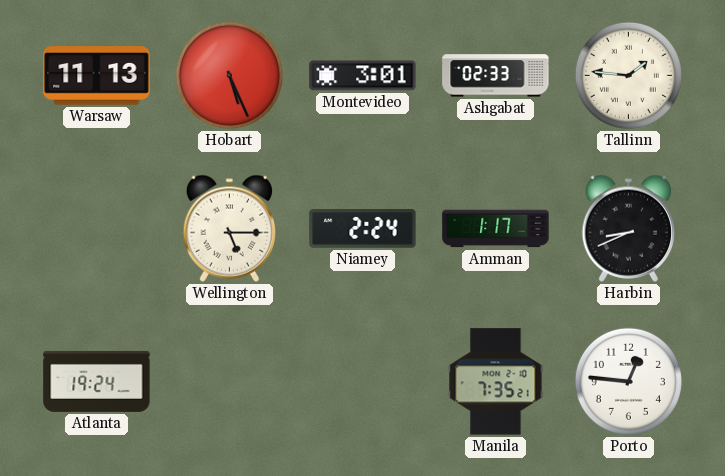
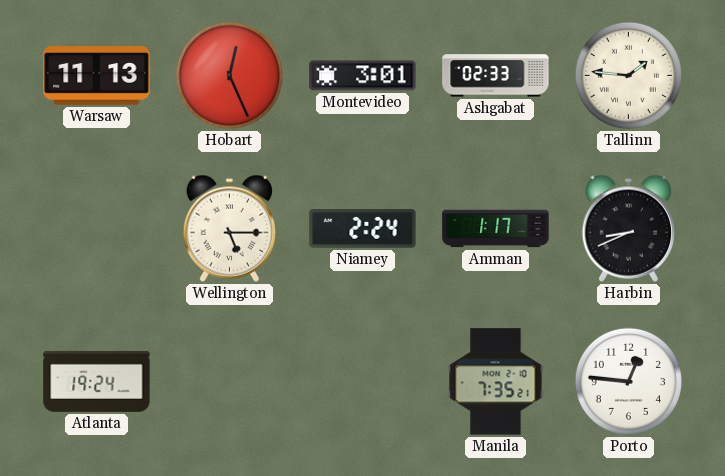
Hobart: 5:26 -> 12:26 (229, 75)
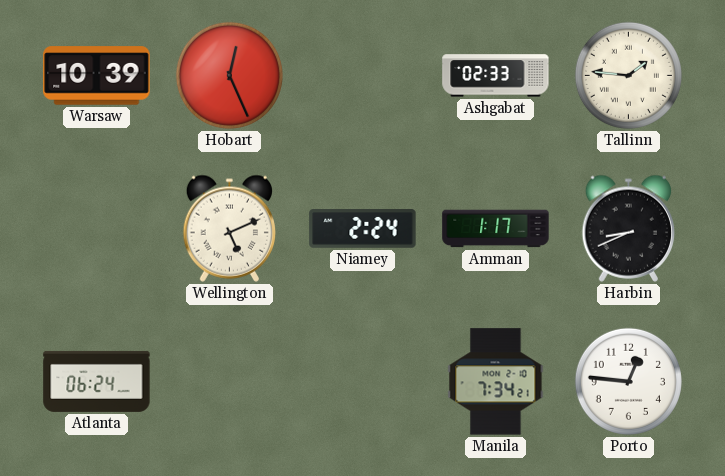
Warsaw: 11:13 -> 10:39 (97, 76)
Montevideo: 3:01 -> none (363, 76)
Wellington: 5:15 -> 5:11 (229, 228)
Atlanta: 19:24 -> 06:24 (97, 381)
Manila: 7:35 -> 7:34 (496, 382)
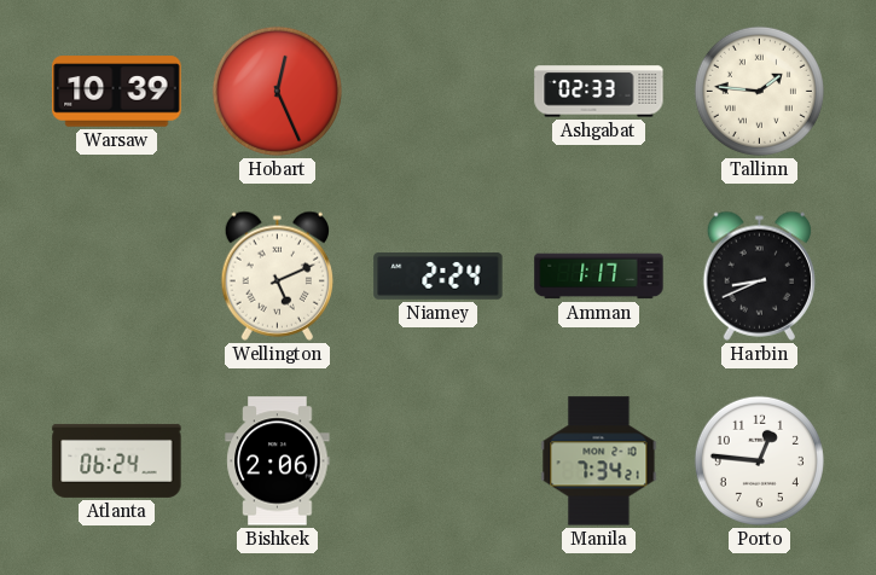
Bishkek: none -> 2:06 (278, 461)
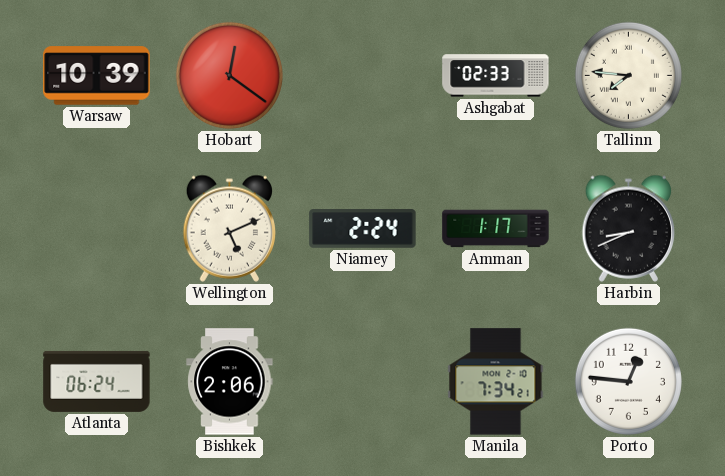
Hobart: 12:26 -> 12:21 (229, 75)
Tallinn: 1:46 -> 7:46 (628, 75)
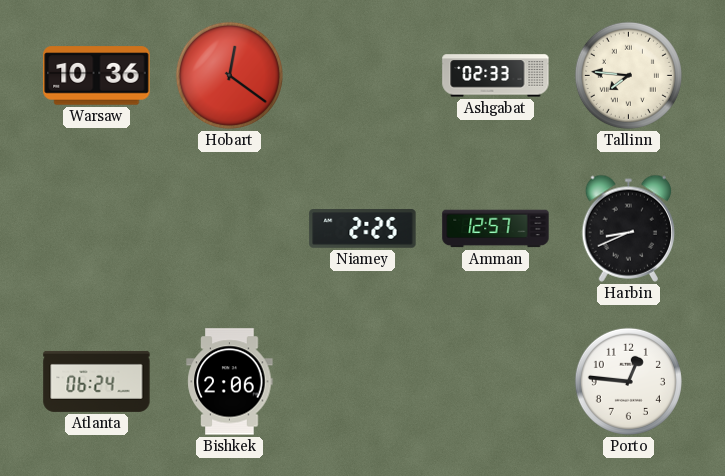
Warsaw: 10:39 -> 10:36 (97, 76)
Wellington: 5:11 -> none (229, 228)
Niamey: 2:24 -> 2:25 (363, 229)
Amman: 1:17 -> 12:57 (496, 229)
Manila: 7:34 -> none (496, 382)
